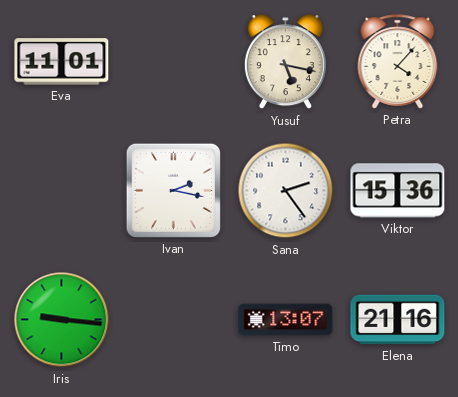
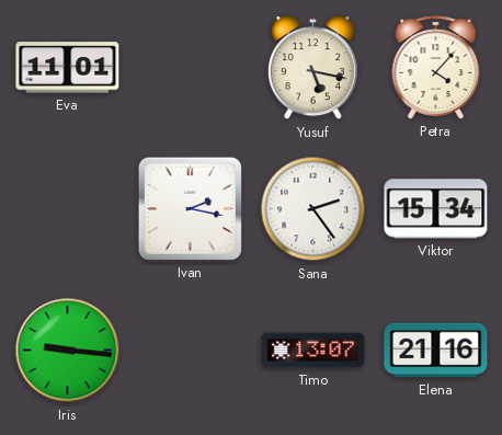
Viktor: 15:36 -> 15:34 (436, 209)
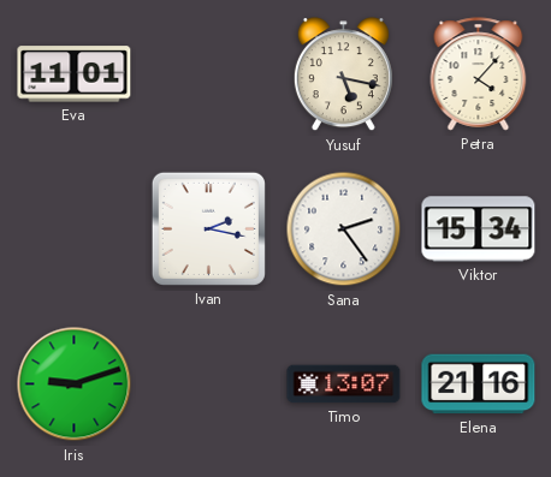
Iris: 9:16 -> 9:12 (75, 384)
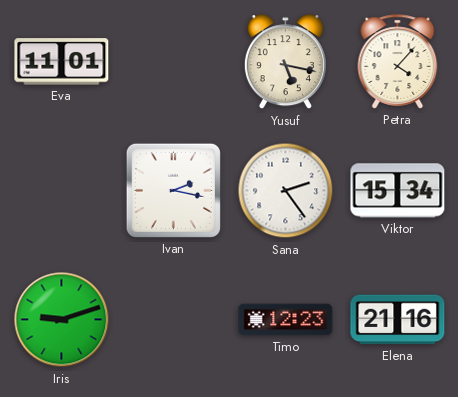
Timo: 13:07 -> 12:23 (286, 320)
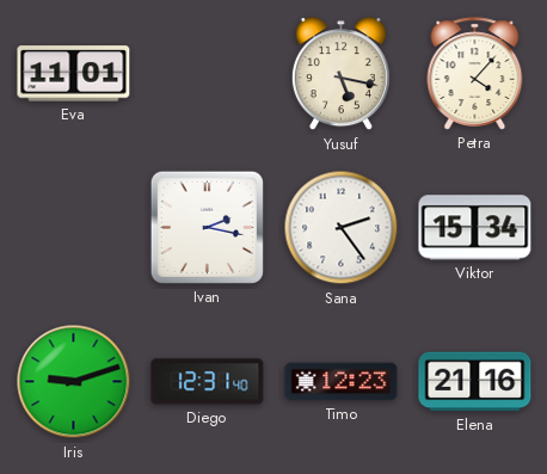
Diego: none -> 12:31 (208, 382)
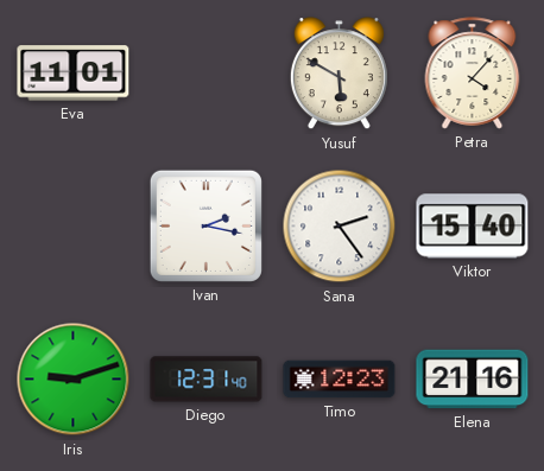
Yusuf: 5:17 -> 5:50 (339, 74)
Viktor: 15:34 -> 15:40 (473, 227)
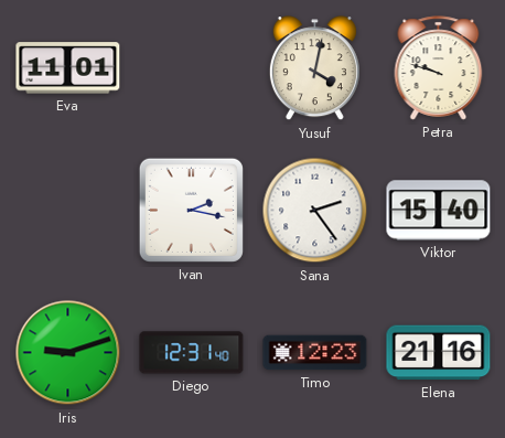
Yusuf: 5:50 -> 4:02 (314, 68)
Petra: 4:07 -> 9:48 (439, 68)
